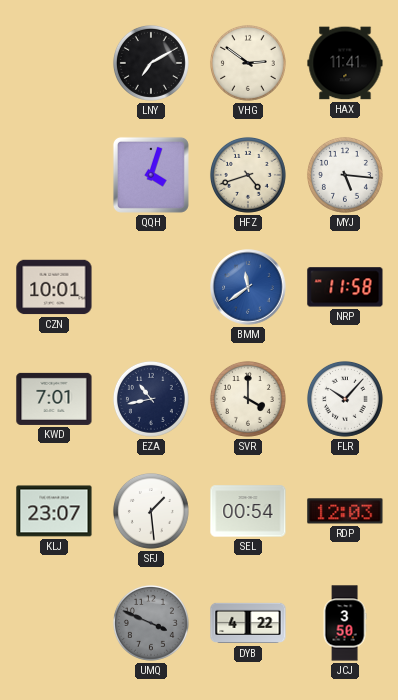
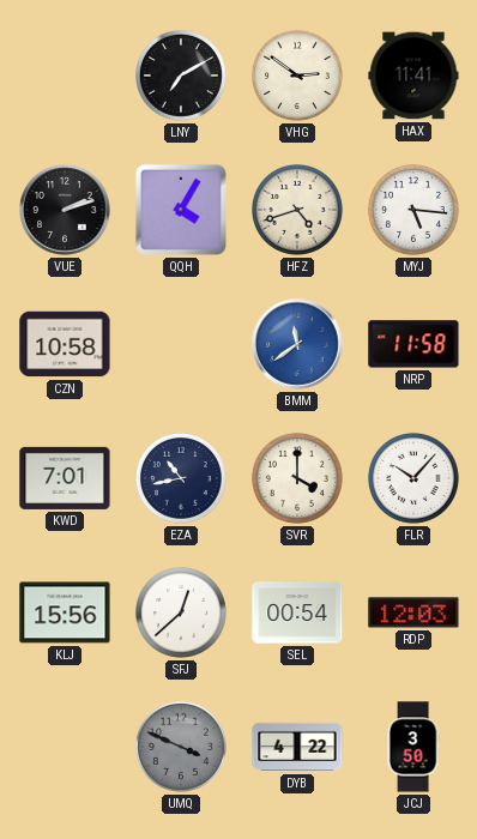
VUE: none -> 2:12 (65, 210)
QQH: 4:03 -> 4:05 (181, 210)
CZN: 10:01 -> 10:58 (65, 344)
KLJ: 23:07 -> 15:56 (65, 612)
SFJ: 1:29 -> 12:38 (181, 612)
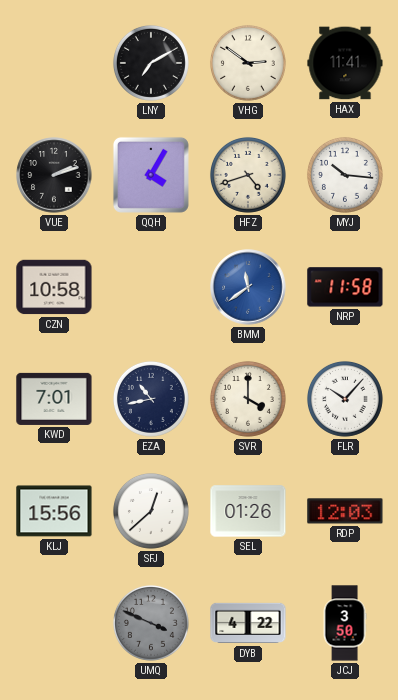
MYJ: 5:16 -> 10:16 (345, 175)
SEL: 00:54 -> 01:26 (248, 511)
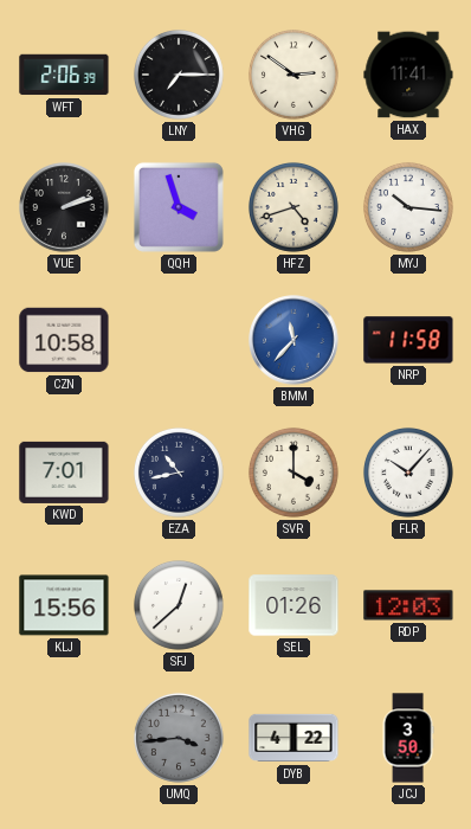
WFT: none -> 2:06 (64, 75)
LNY: 7:10 -> 7:15 (179, 75)
QQH: 4:05 -> 3:57 (179, 207)
BMM: 11:39 -> 11:37 (293, 340)
UMQ: 3:49 -> 3:44 (179, 738)
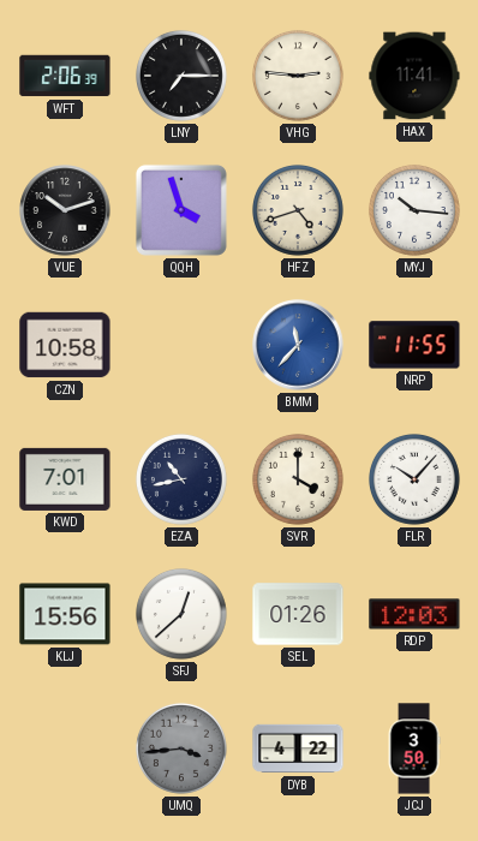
VHG: 2:51 -> 2:46 (298, 76)
VUE: 2:12 -> 10:12 (65, 210)
NRP: 11:58 -> 11:55 (414, 345)
